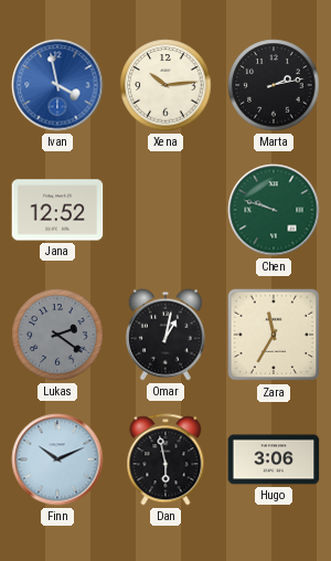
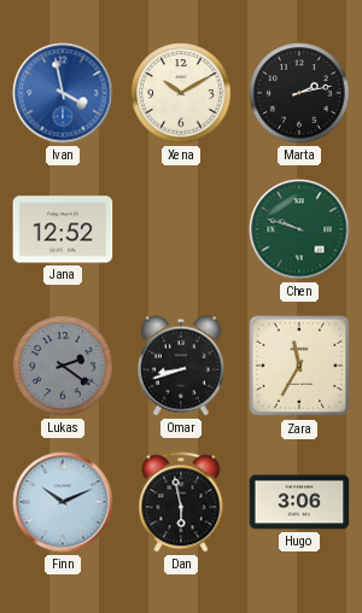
Xena: 10:14 -> 10:10 (181, 93)
Omar: 1:02 -> 8:42 (181, 366)
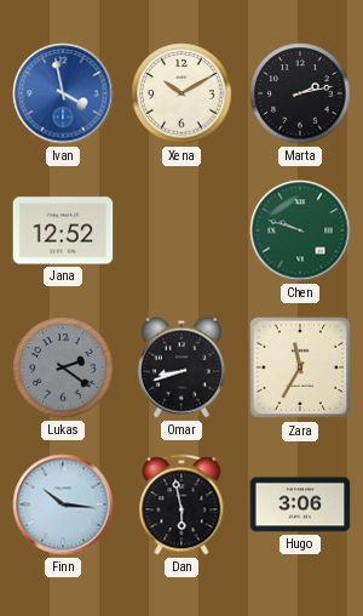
Finn: 10:11 -> 10:16 (63, 504)
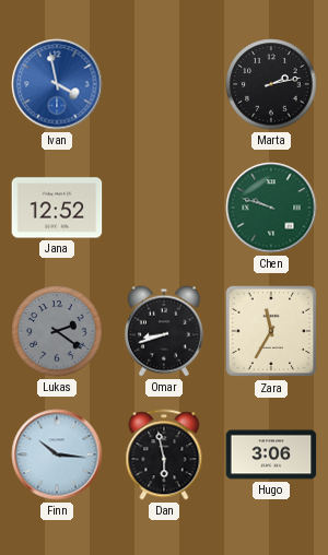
Xena: 10:10 -> none (181, 93)
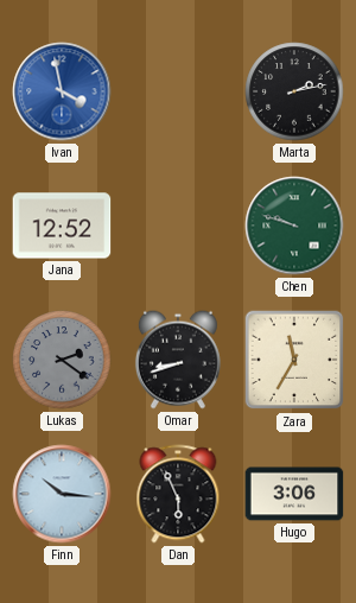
Dan: 5:58 -> 5:56 (178, 494)
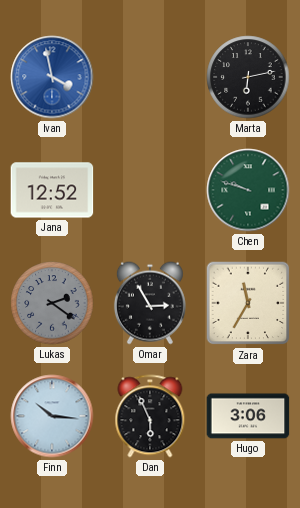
Marta: 2:13 -> 6:13 (248, 77)
Omar: 8:42 -> 2:55 (150, 303)
